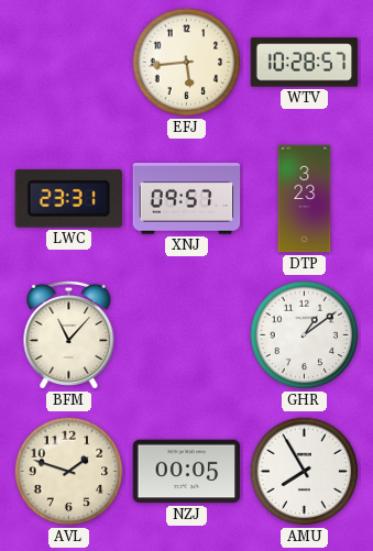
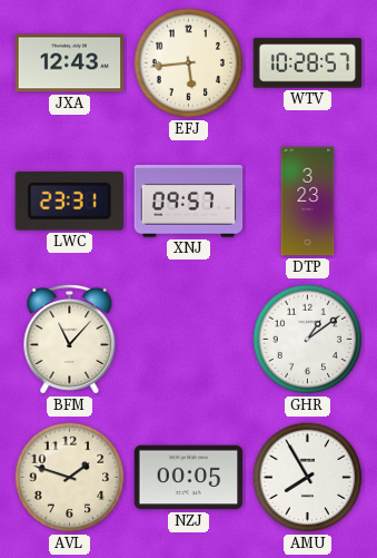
JXA: none -> 12:43 (70, 63)
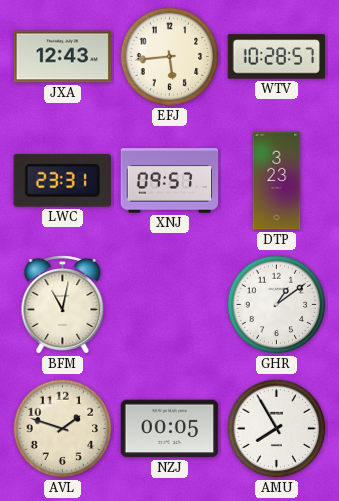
BFM: 11:07 -> 11:02 (63, 304)
